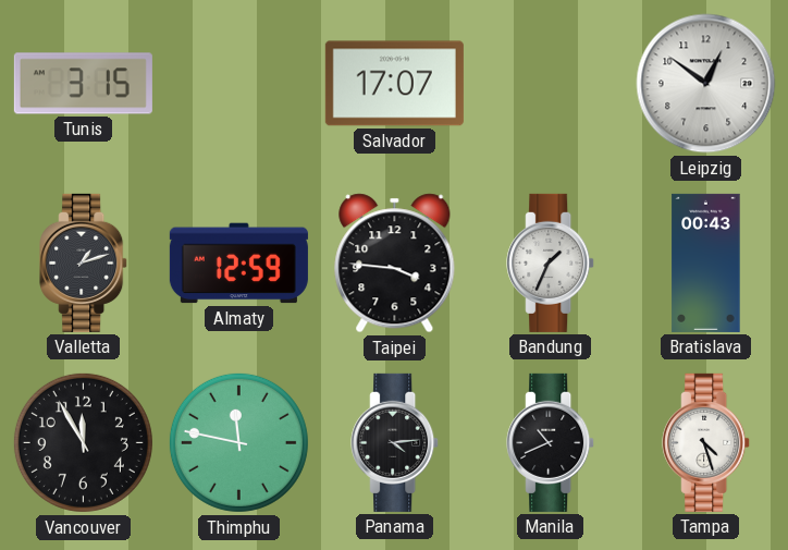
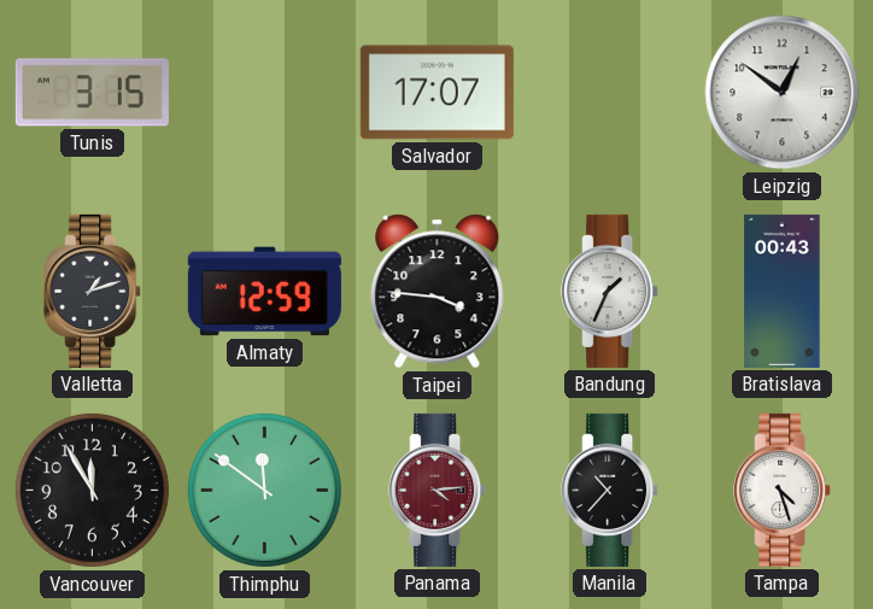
Thimphu: 11:47 -> 11:51 (264, 490)
Panama dial: black -> burgundy (438, 490)
Manila: 10:41 -> 10:37 (610, 490)
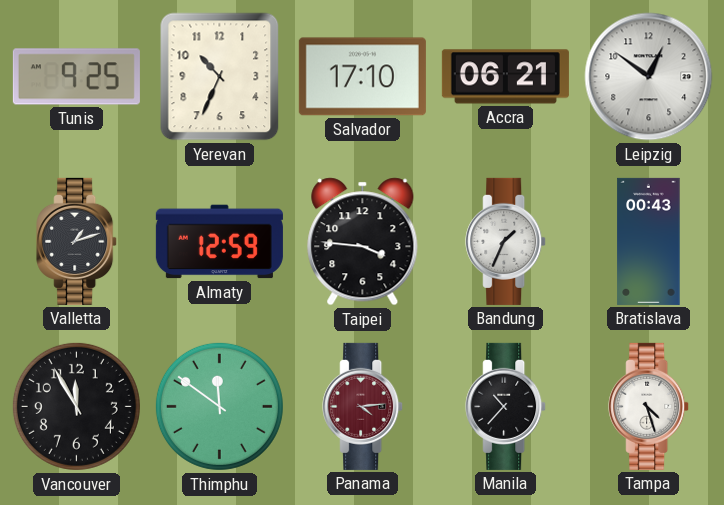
Tunis: 3:15 -> 9:25 (76, 77)
Yerevan: none -> 10:34 (220, 77)
Salvador: 17:07 -> 17:10 (362, 77)
Accra: none -> 06:21 (505, 77)
